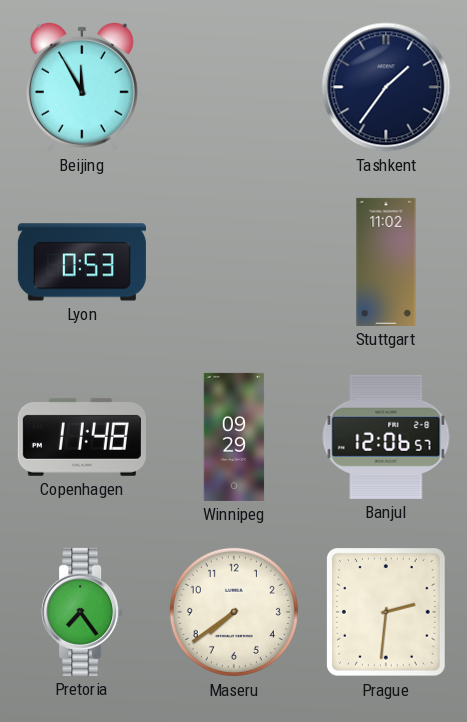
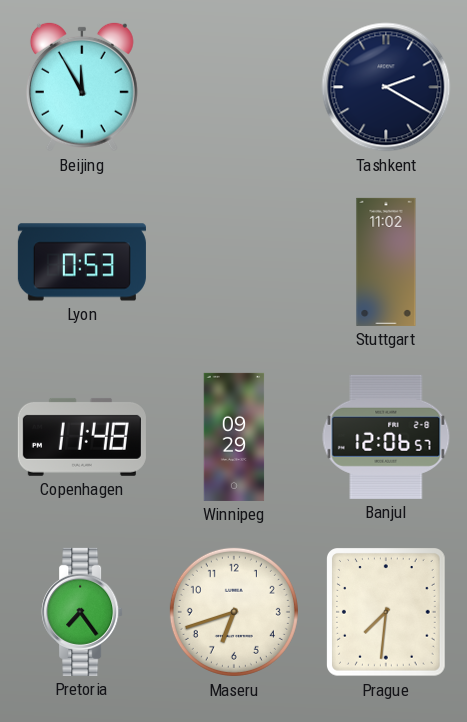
Tashkent: 1:36 -> 2:20 (386, 87)
Maseru: 7:39 -> 6:42 (234, 612)
Prague: 2:31 -> 7:31 (387, 613)
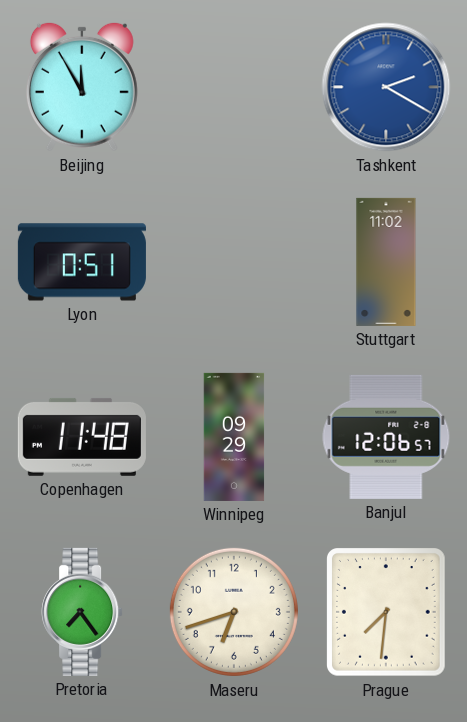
Tashkent dial: navy -> blue (386, 87)
Lyon: 0:53 -> 0:51 (82, 262)
